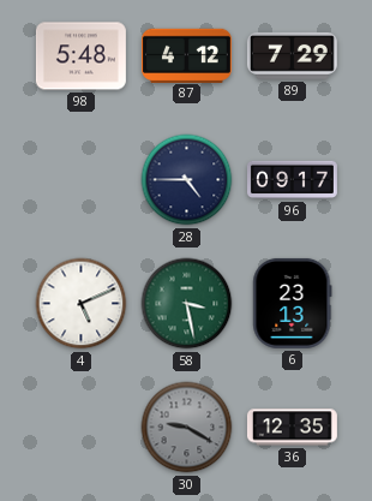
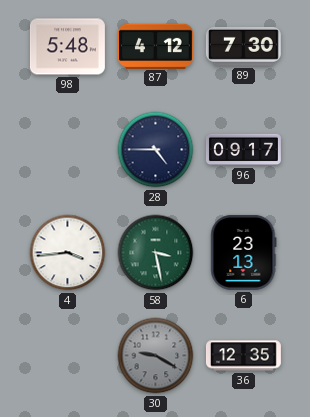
89: 7:29 -> 7:30 (243, 46)
4: 5:11 -> 3:44 (68, 253)
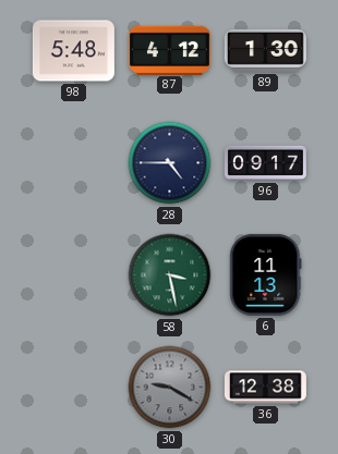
89: 7:30 -> 1:30 (265, 50)
4: 3:44 -> none (68, 253)
6: 23:13 -> 11:13 (266, 274)
36: 12:35 -> 12:38 (265, 388)
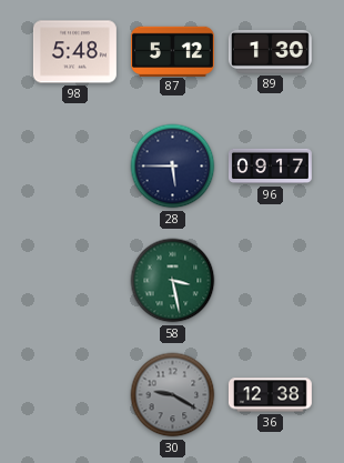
87: 4:12 -> 5:12 (172, 51)
28: 4:45 -> 5:45 (173, 167)
6: 11:13 -> none (266, 274)
